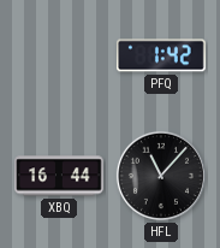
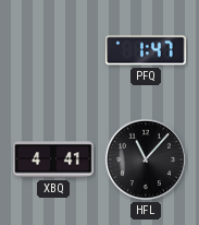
PFQ: 1:42 -> 1:47 (147, 50)
XBQ: 16:44 -> 4:41 (53, 159)
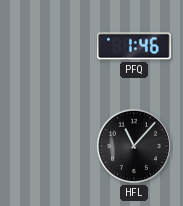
PFQ: 1:47 -> 1:46 (135, 46)
XBQ: 4:41 -> none (53, 159)
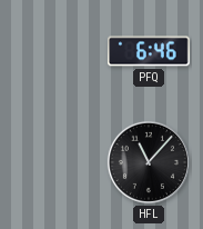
PFQ: 1:46 -> 6:46 (150, 51)
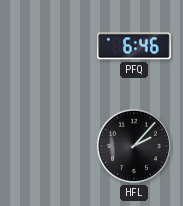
HFL: 11:07 -> 2:07 (134, 146)
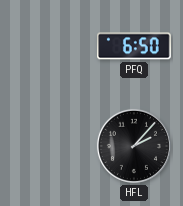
PFQ: 6:46 -> 6:50 (135, 46)
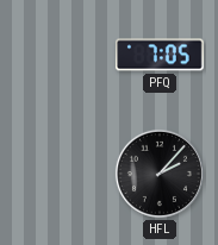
PFQ: 6:50 -> 7:05 (161, 55)
